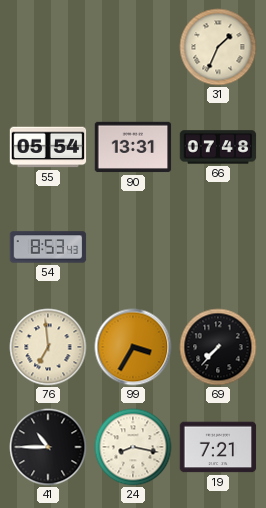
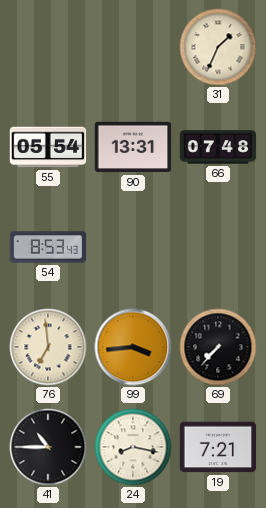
99: 3:35 -> 3:44 (133, 347)
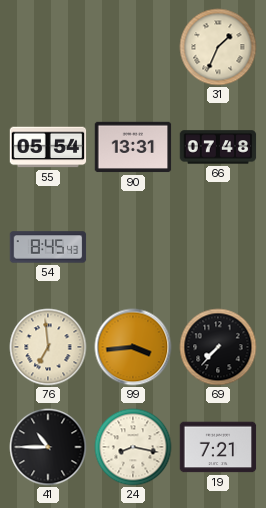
54: 8:53 -> 8:45 (48, 247)
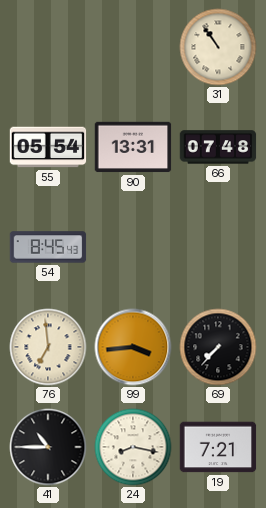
31: 1:34 -> 10:54 (218, 47)
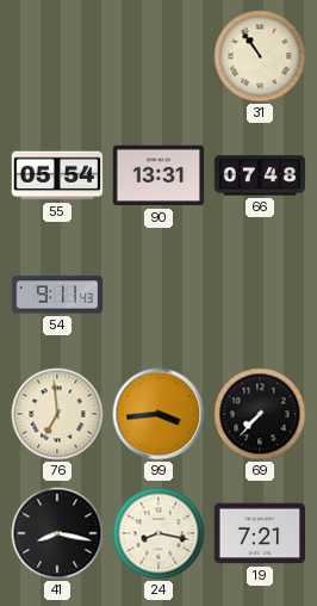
54: 8:45 -> 9:11 (57, 295)
41: 10:45 -> 8:17 (57, 533)
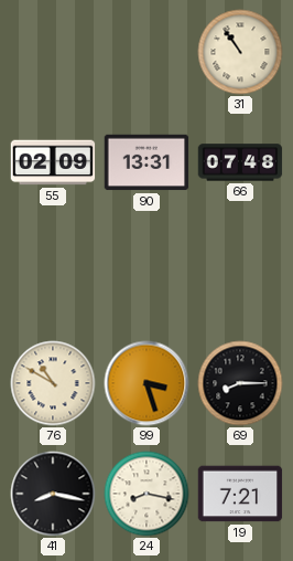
55: 05:54 -> 02:09 (53, 162)
54: 9:11 -> none (57, 295)
76: 6:59 -> 10:50 (53, 383)
99: 3:44 -> 3:27 (146, 383)
69: 7:37 -> 8:15 (240, 383)
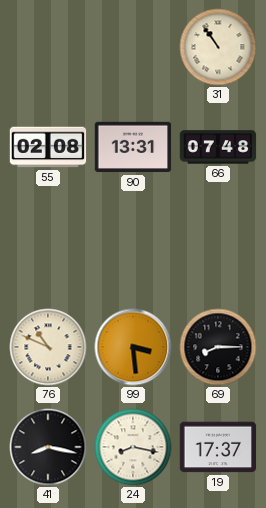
55: 02:09 -> 02:08 (48, 147)
76: 10:50 -> 10:49 (48, 347)
99: 3:27 -> 3:29 (133, 347)
19: 7:21 -> 17:37 (218, 447)
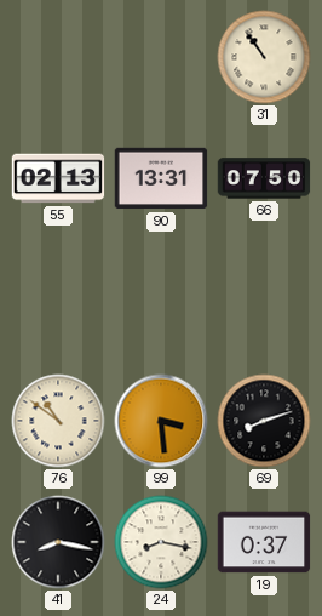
55: 02:08 -> 02:13 (58, 178)
66: 07:48 -> 07:50 (264, 178)
76: 10:49 -> 10:51 (58, 421)
69: 8:15 -> 8:12 (264, 421)
19: 17:37 -> 0:37 (264, 542)
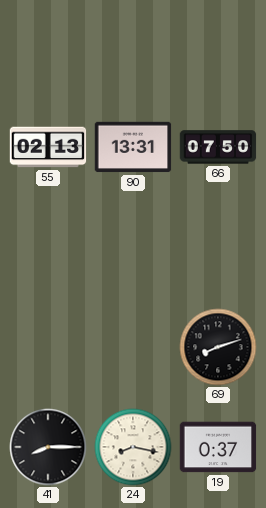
31: 10:54 -> none (264, 57)
76: 10:51 -> none (58, 421)
99: 3:29 -> none (161, 421)
41: 8:17 -> 8:15 (48, 447)
